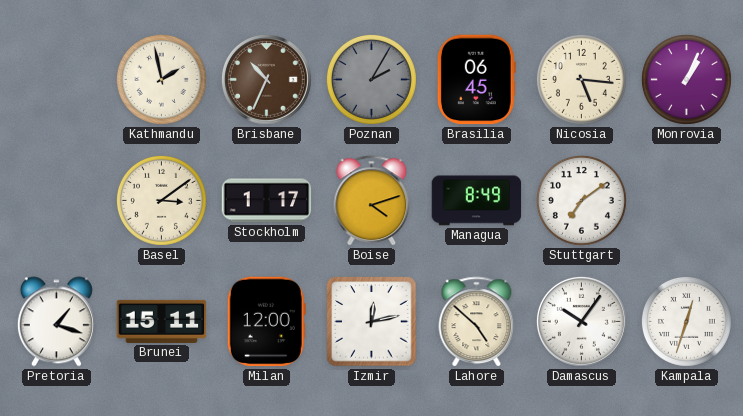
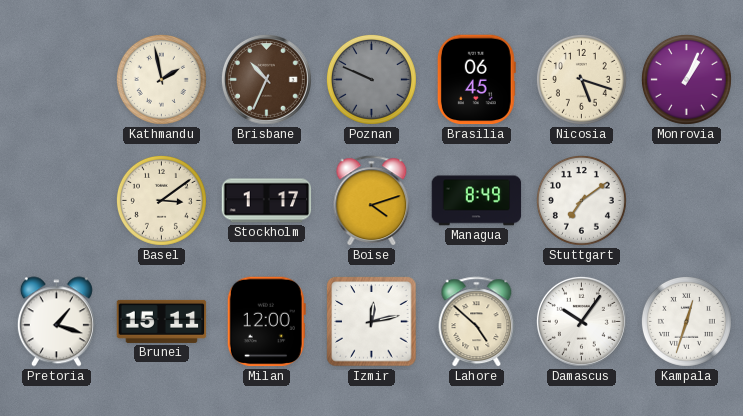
Poznan: 2:05 -> 9:49 (371, 79)
Nicosia: 5:16 -> 5:18 (581, 79)
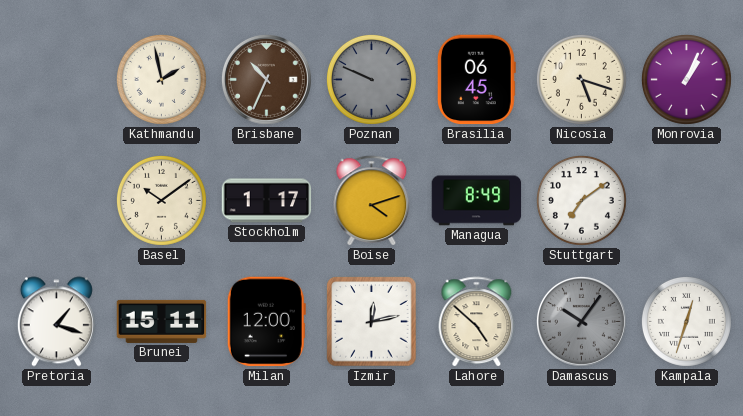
Basel: 3:09 -> 10:09 (161, 200)
Damascus dial: white -> grey (581, 321)
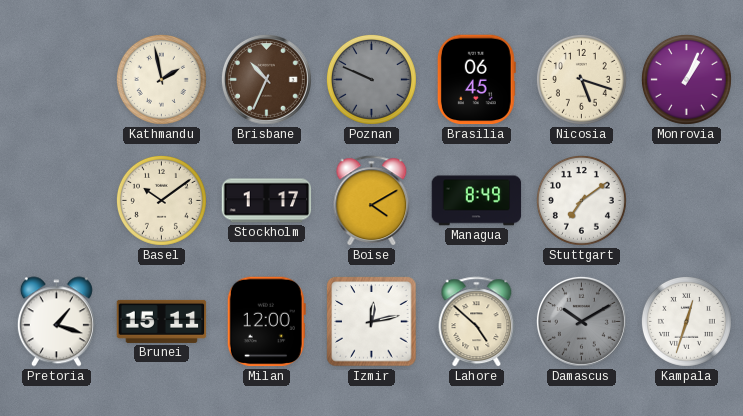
Boise: 4:12 -> 4:10 (372, 201)
Damascus: 10:06 -> 10:10 (581, 321)
